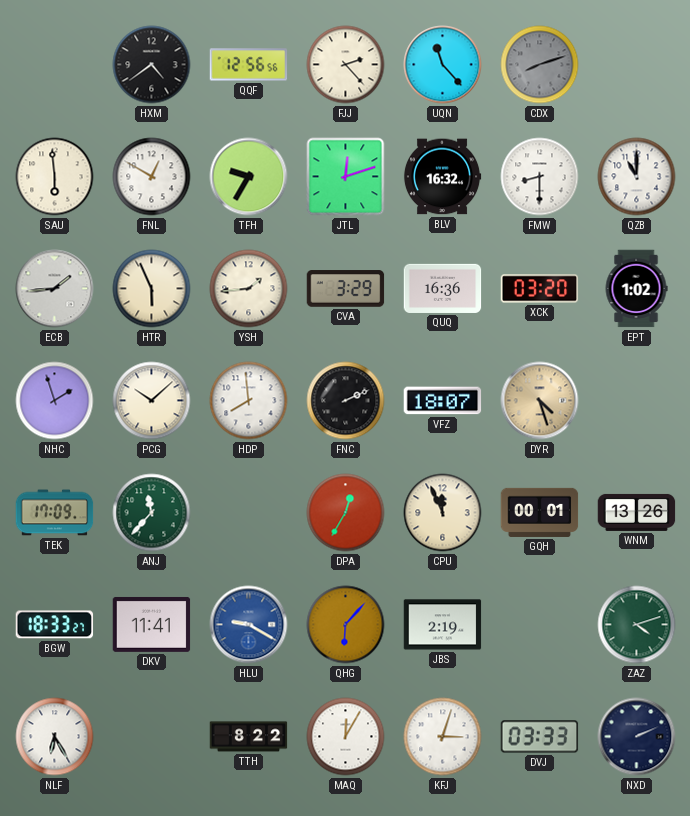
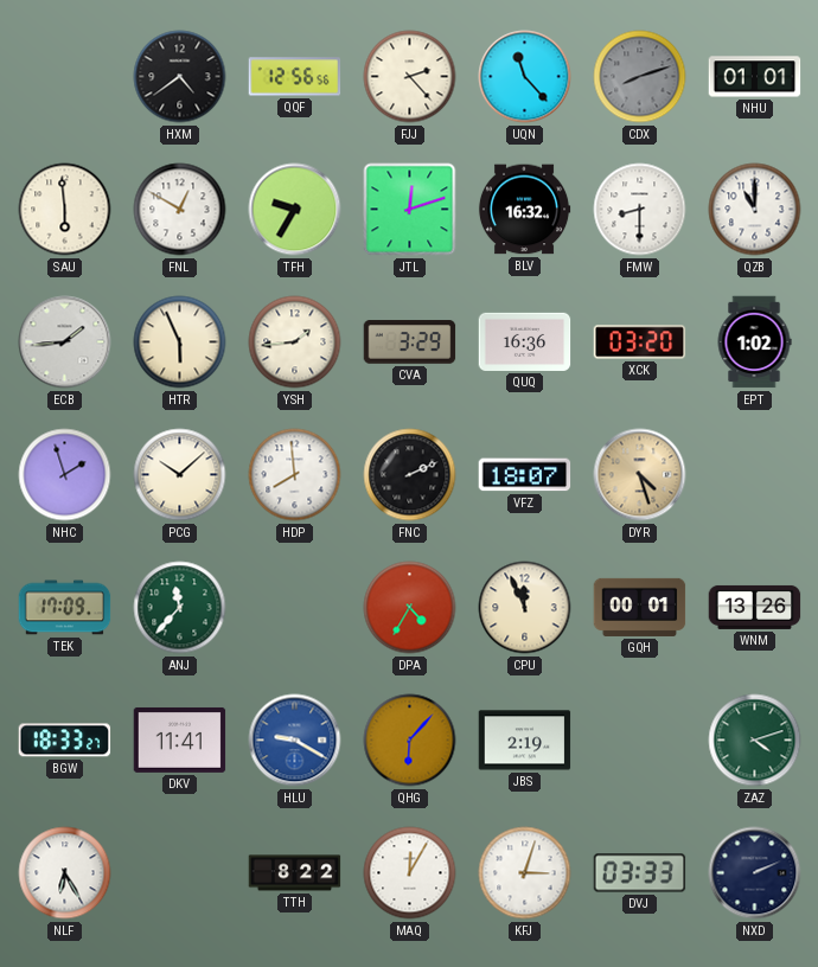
NHU: none -> 01:01 (755, 77)
DPA: 12:35 -> 4:35 (410, 608)
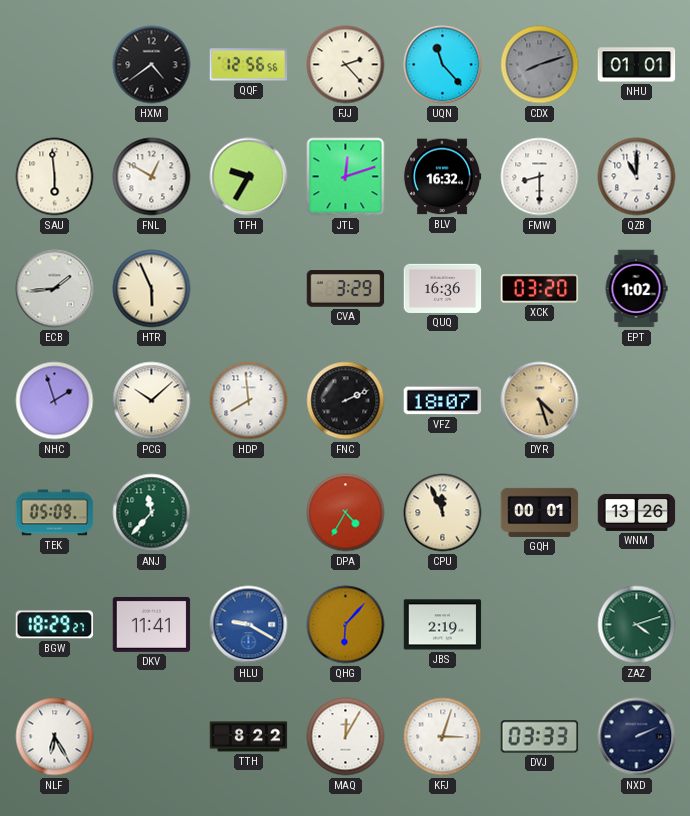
YSH: 1:44 -> none (295, 342)
TEK: 17:09 -> 05:09 (55, 513)
BGW: 18:33 -> 18:29 (55, 625)
